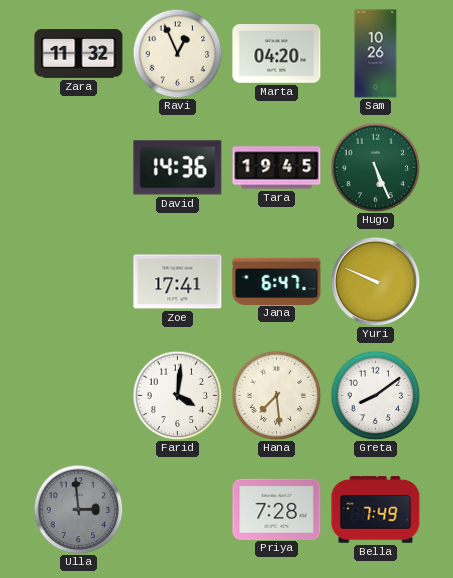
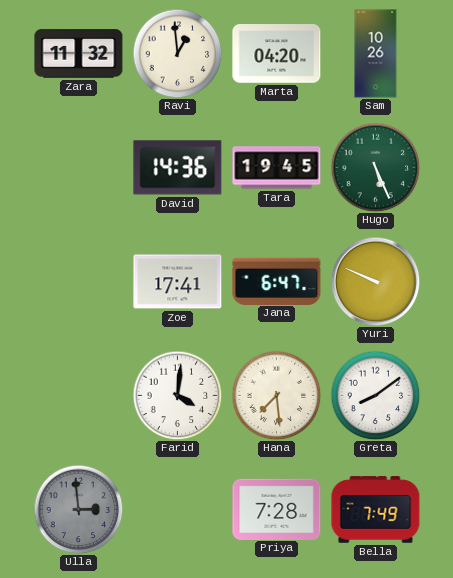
Ravi: 12:56 -> 12:59 (177, 53)
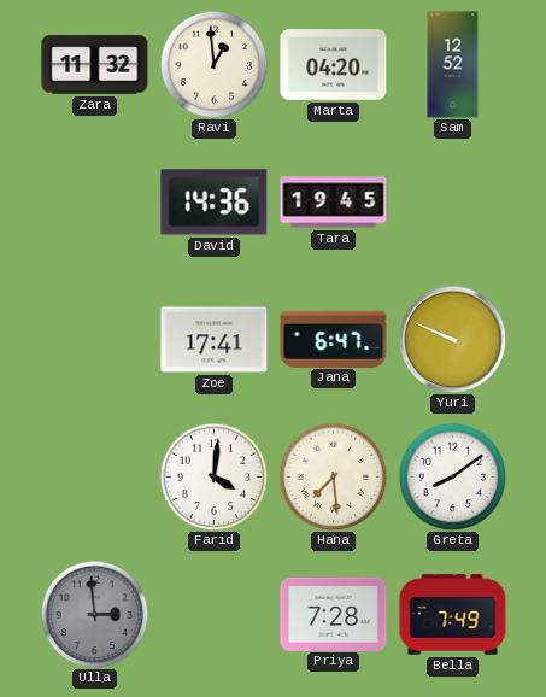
Sam: 10:26 -> 12:52 (453, 65)
Hugo: 5:26 -> none (375, 167)
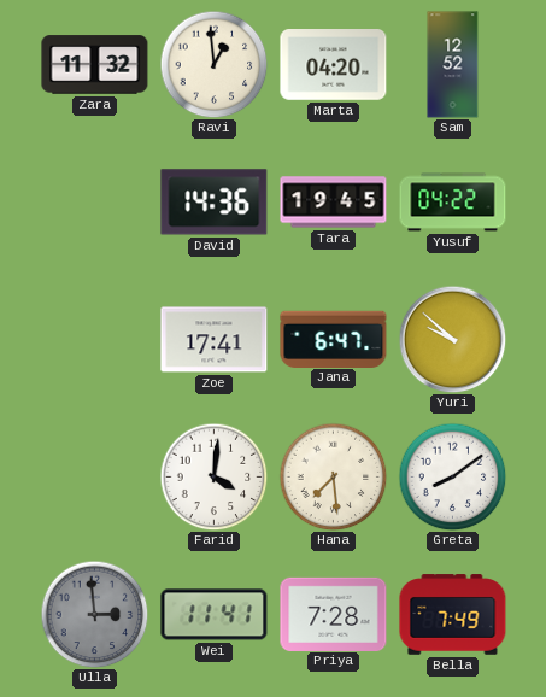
Yusuf: none -> 04:22 (453, 203)
Yuri: 9:49 -> 9:52 (452, 339)
Wei: none -> 11:41 (215, 615)
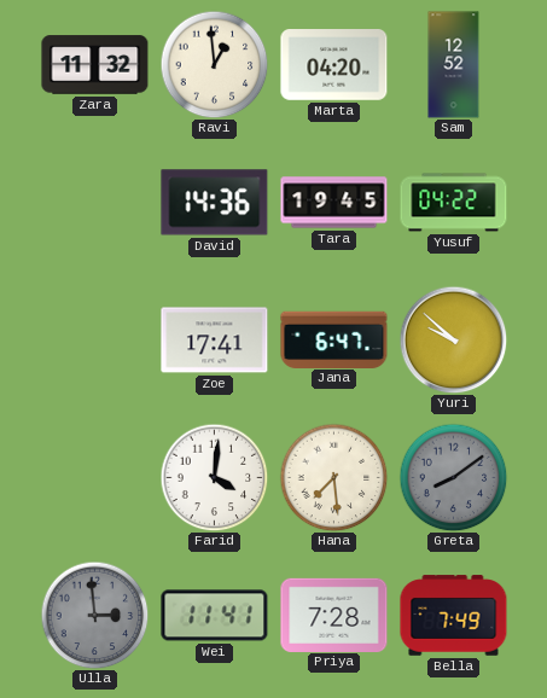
Greta dial: white -> grey (453, 477)
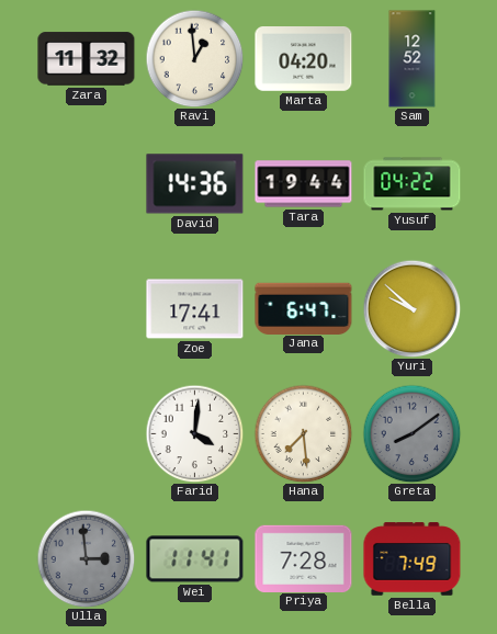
Tara: 19:45 -> 19:44 (304, 184)
